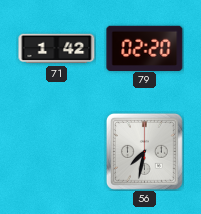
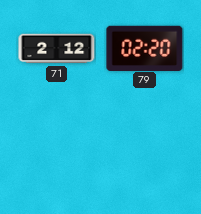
71: 1:42 -> 2:12 (57, 49)
56: 7:32 -> none (144, 151)
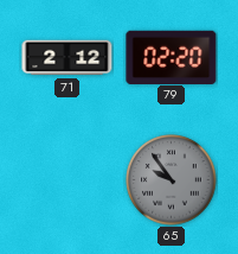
65: none -> 9:54 (172, 180)
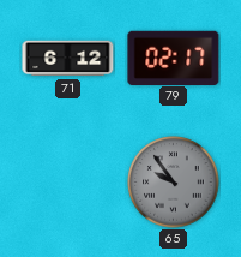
71: 2:12 -> 6:12 (68, 59)
79: 02:20 -> 02:17 (174, 58)
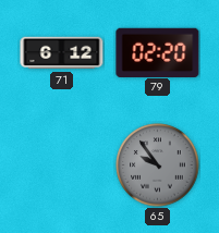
79: 02:17 -> 02:20 (158, 52)
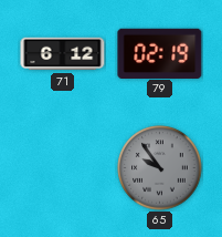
79: 02:20 -> 02:19 (160, 53)
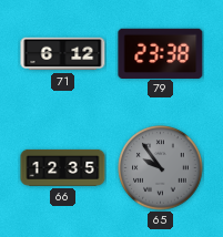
79: 02:19 -> 23:38 (161, 53)
66: none -> 12:35 (63, 167)
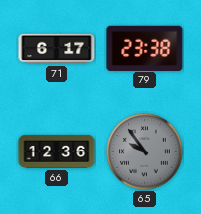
71: 6:12 -> 6:17 (57, 49)
66: 12:35 -> 12:36 (57, 151)
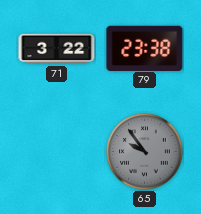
71: 6:17 -> 3:22 (57, 49)
66: 12:36 -> none (57, 151)
